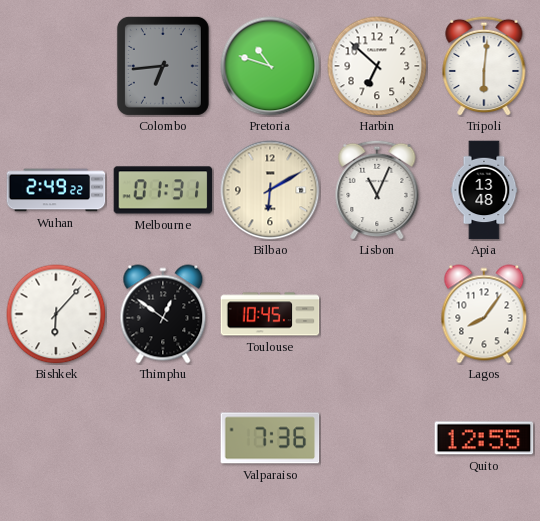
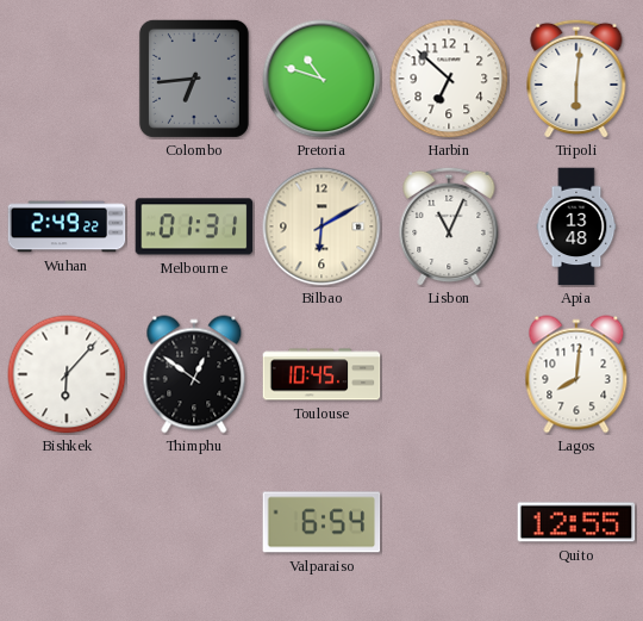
Lagos: 8:06 -> 8:01 (576, 374)
Valparaiso: 7:36 -> 6:54 (321, 522)
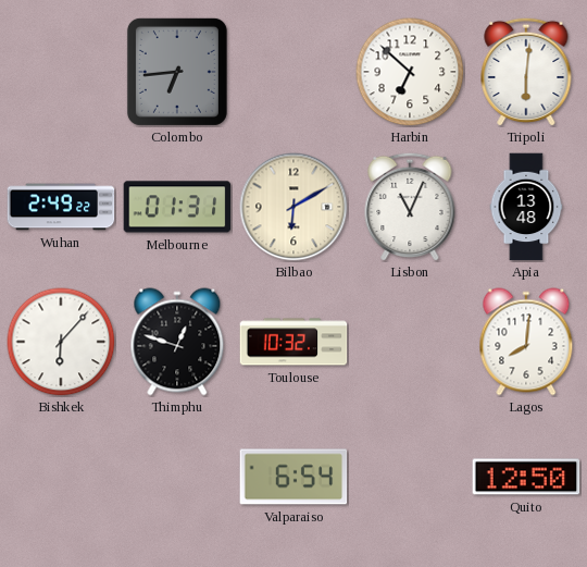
Pretoria: 10:48 -> none (321, 79)
Thimphu: 12:51 -> 12:48 (177, 342)
Toulouse: 10:45 -> 10:32 (293, 342)
Quito: 12:55 -> 12:50 (526, 477)
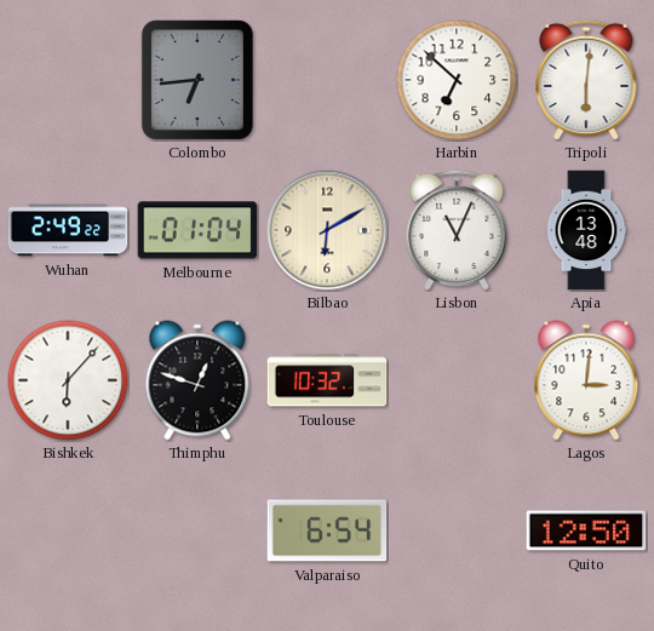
Melbourne: 01:31 -> 01:04 (197, 230)
Lagos: 8:01 -> 3:01 (586, 380)
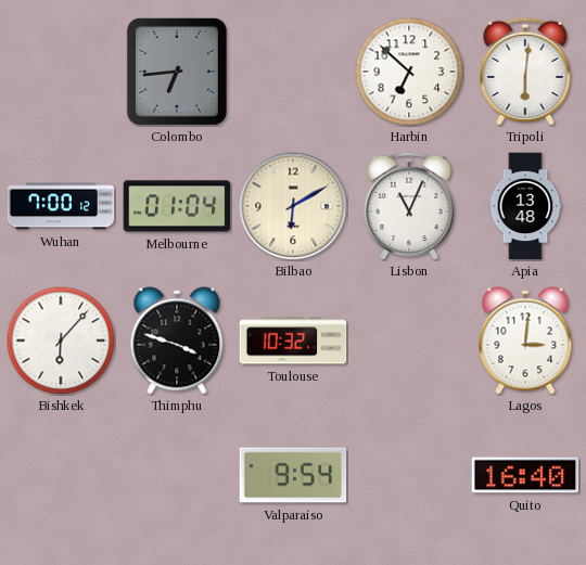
Wuhan: 2:49 -> 7:00 (61, 206)
Thimphu: 12:48 -> 3:48 (177, 341)
Valparaiso: 6:54 -> 9:54 (293, 475)
Quito: 12:50 -> 16:40 (525, 475)
